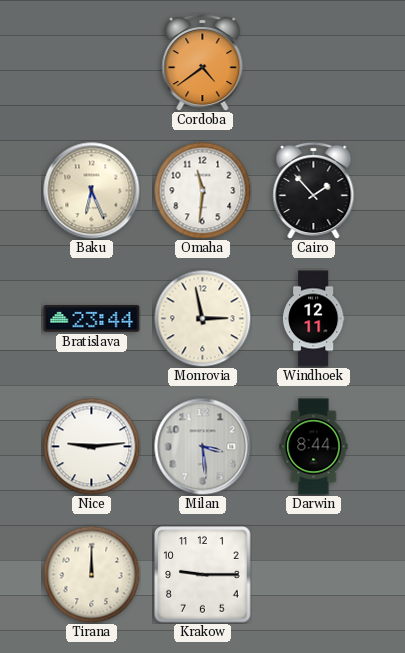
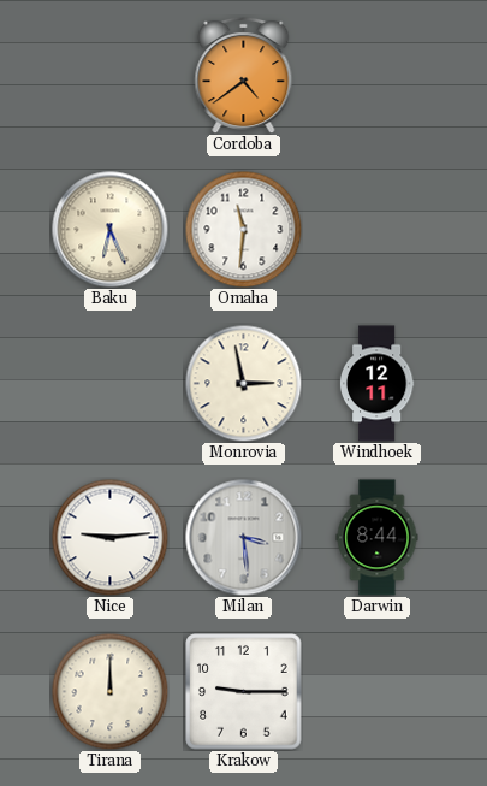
Cairo: 1:53 -> none (314, 190)
Bratislava: 23:44 -> none (92, 319)
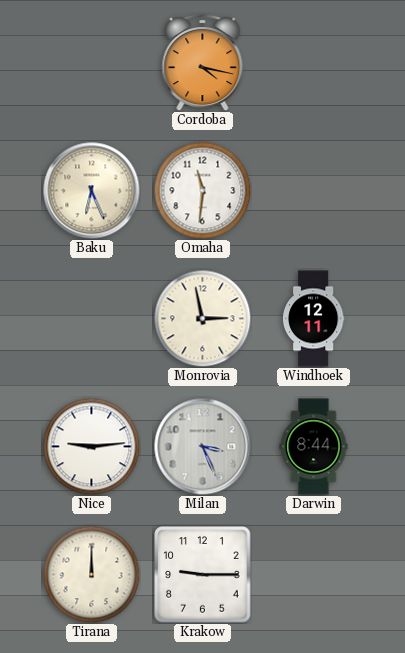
Cordoba: 4:39 -> 4:17 (203, 62)
Milan: 3:29 -> 3:26 (203, 447)
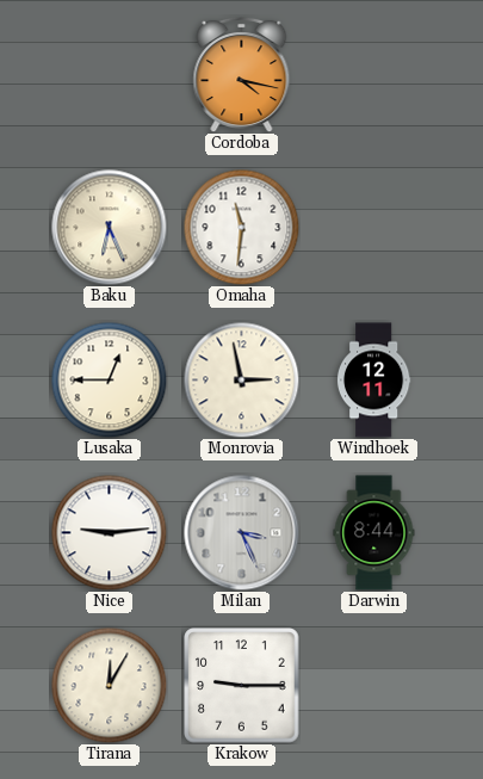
Lusaka: none -> 12:45 (109, 379)
Tirana: 12:00 -> 12:05 (109, 685)
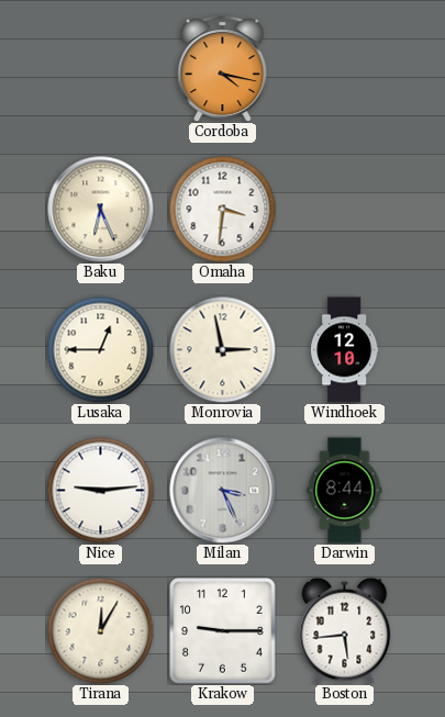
Omaha: 11:31 -> 3:31 (222, 209)
Windhoek: 12:11 -> 12:10 (344, 350)
Boston: none -> 5:44 (345, 630)
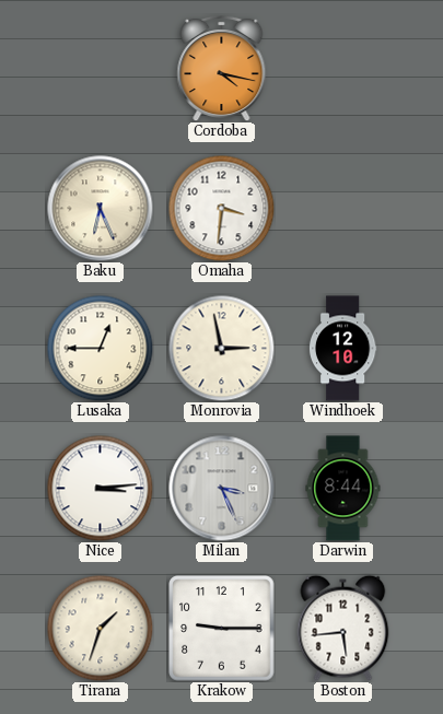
Nice: 9:14 -> 3:14 (100, 488)
Tirana: 12:05 -> 1:33 (100, 628)
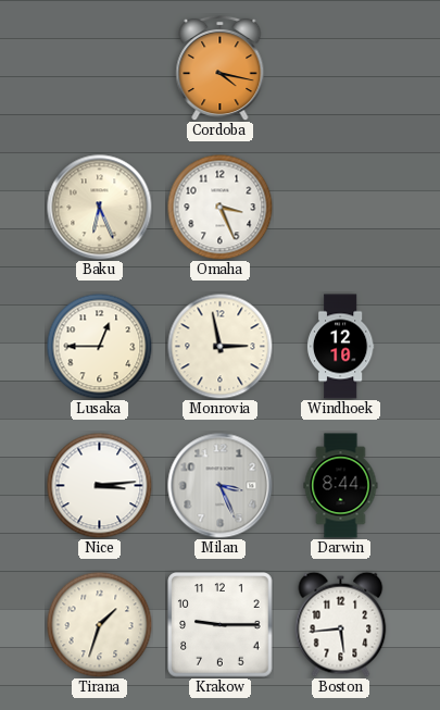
Omaha: 3:31 -> 3:26 (219, 207)
